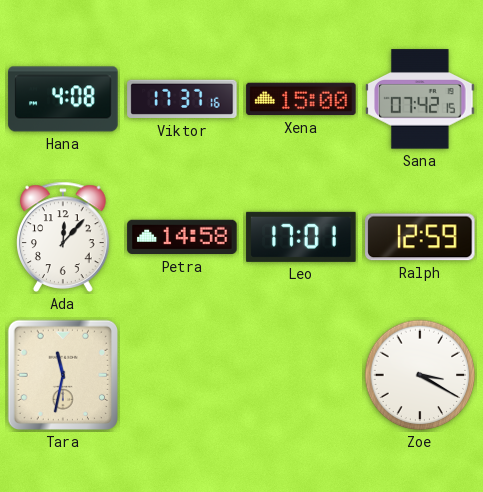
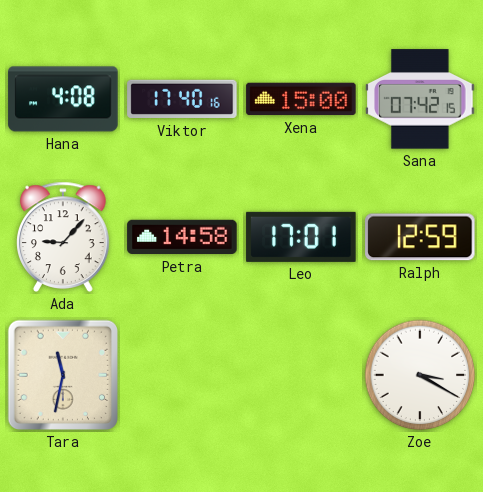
Viktor: 17:37 -> 17:40 (182, 99)
Ada: 12:07 -> 9:07 (64, 237)
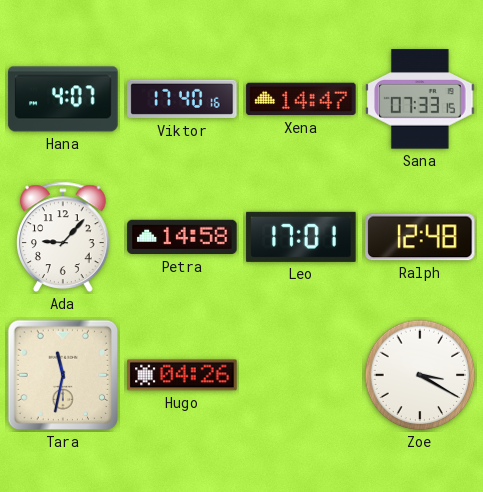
Hana: 4:08 -> 4:07 (63, 99)
Xena: 15:00 -> 14:47 (301, 99)
Sana: 07:42 -> 07:33 (420, 99)
Ralph: 12:59 -> 12:48 (420, 237)
Hugo: none -> 04:26 (182, 375)
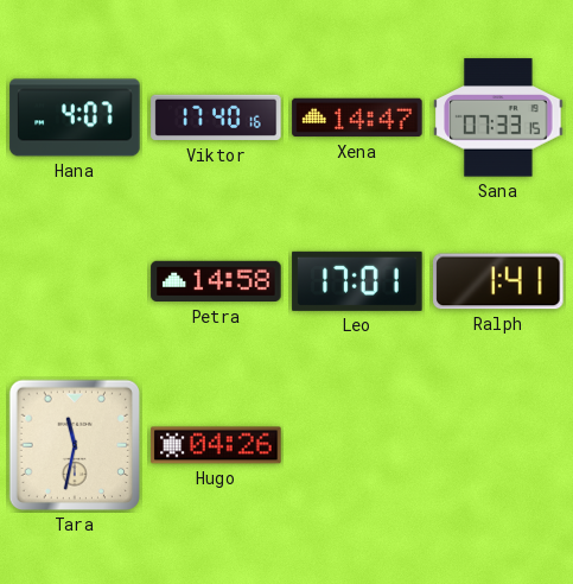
Ada: 9:07 -> none (64, 237)
Ralph: 12:48 -> 1:41 (498, 281)
Zoe: 3:20 -> none (420, 375)
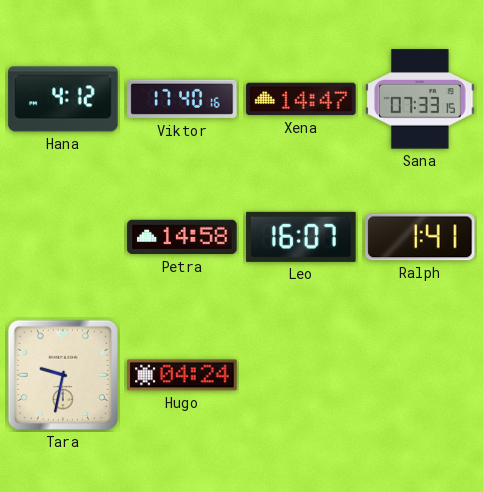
Hana: 4:07 -> 4:12 (63, 99)
Leo: 17:01 -> 16:07 (301, 237)
Tara: 11:32 -> 9:32 (63, 375)
Hugo: 04:26 -> 04:24 (182, 375)
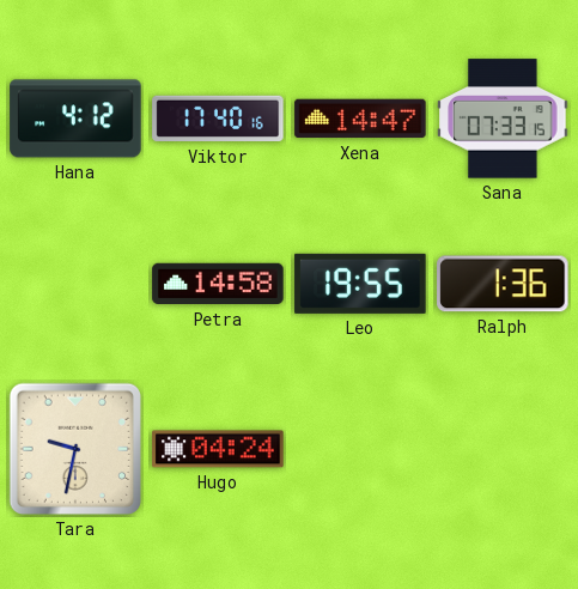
Leo: 16:07 -> 19:55 (360, 284)
Ralph: 1:41 -> 1:36 (503, 284)
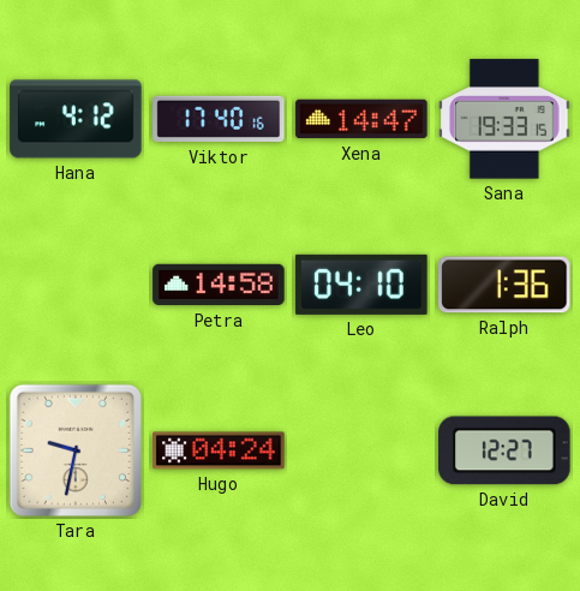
Sana: 07:33 -> 19:33 (504, 119)
Leo: 19:55 -> 04:10 (361, 285)
David: none -> 12:27 (504, 450)
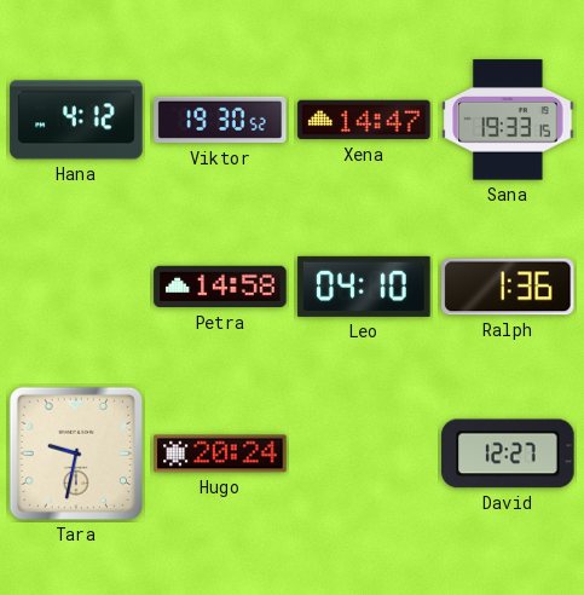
Viktor: 17:40 -> 19:30 (220, 120)
Hugo: 04:24 -> 20:24 (220, 454)
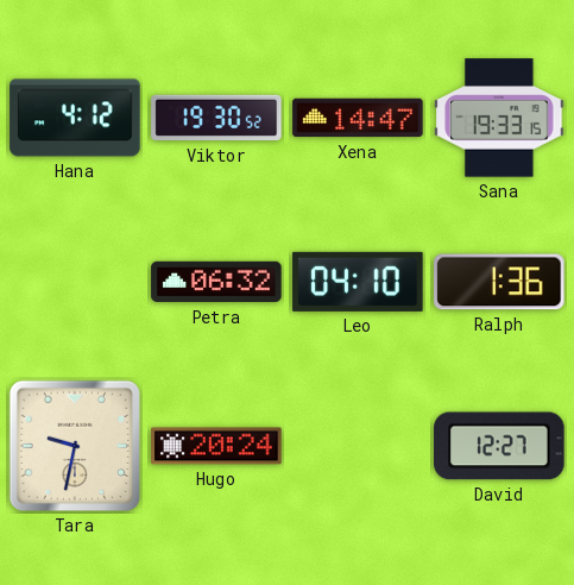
Petra: 14:58 -> 06:32 (216, 282)
